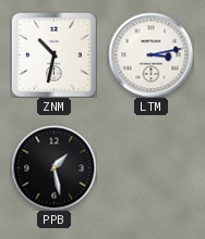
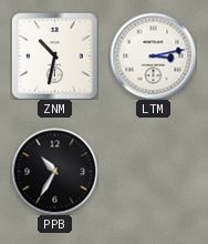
PPB: 1:28 -> 10:35 (54, 171)
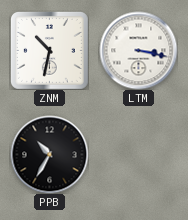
LTM: 3:13 -> 3:17 (138, 50)
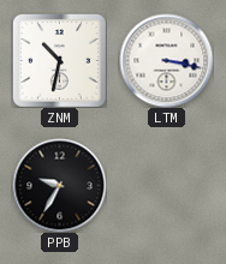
PPB: 10:35 -> 9:35 (59, 185)
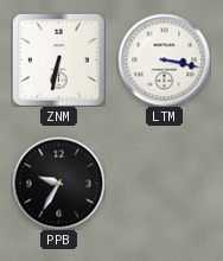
ZNM: 10:32 -> 6:32 (58, 59)
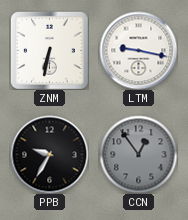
LTM: 3:17 -> 9:17 (138, 50)
CCN: none -> 12:54 (138, 154)
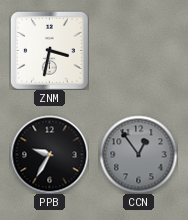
ZNM: 6:32 -> 3:32 (49, 50)
LTM: 9:17 -> none (138, 50)
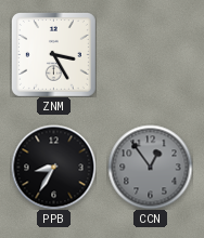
ZNM: 3:32 -> 3:25 (53, 54)
PPB: 9:35 -> 8:35 (53, 167)
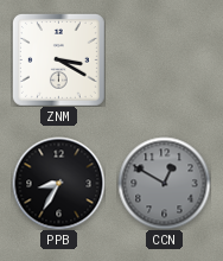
ZNM: 3:25 -> 3:20 (58, 59)
CCN: 12:54 -> 12:50 (164, 183)
